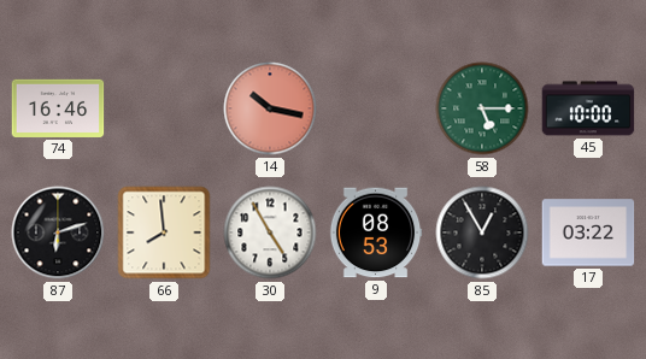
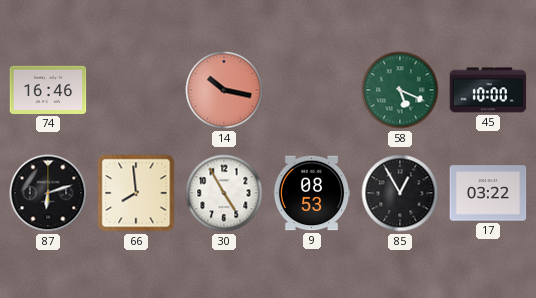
58: 5:15 -> 5:19 (400, 90)
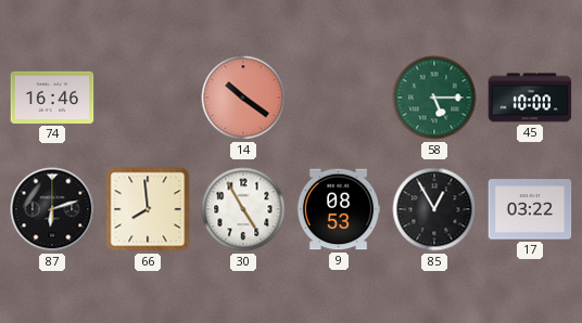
14: 10:17 -> 10:21 (243, 98)
58: 5:19 -> 5:15 (434, 98)
